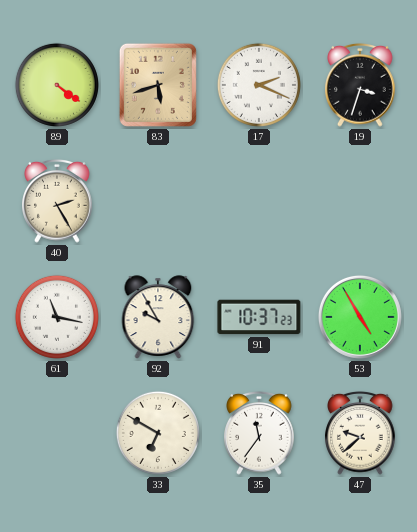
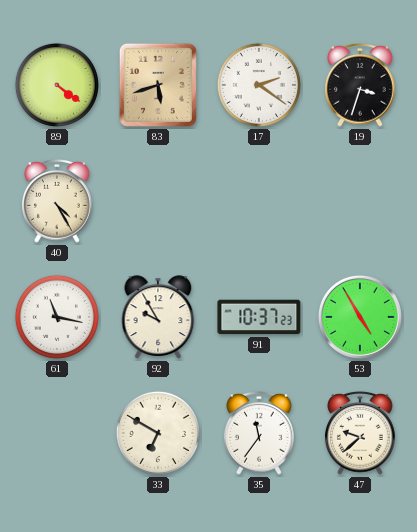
17: 2:19 -> 2:21 (259, 85)
40: 2:25 -> 4:25 (57, 201)
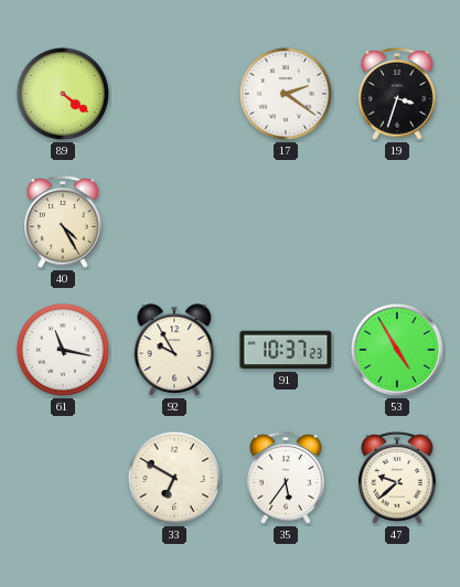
83: 5:42 -> none (158, 85)
35: 11:36 -> 5:36 (286, 478)
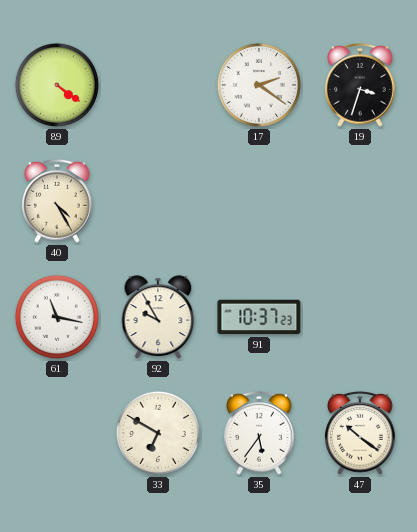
53: 4:55 -> none (397, 350)
47: 9:38 -> 10:21 (360, 433)
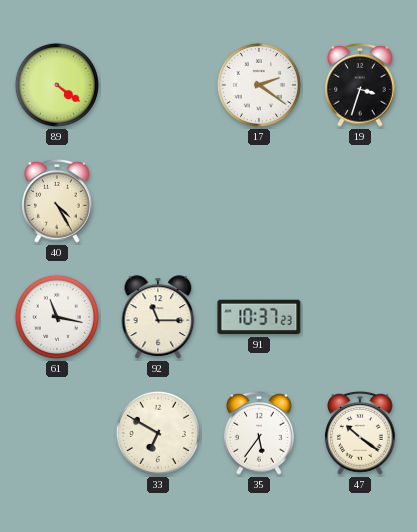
92: 9:55 -> 11:15 (158, 317)
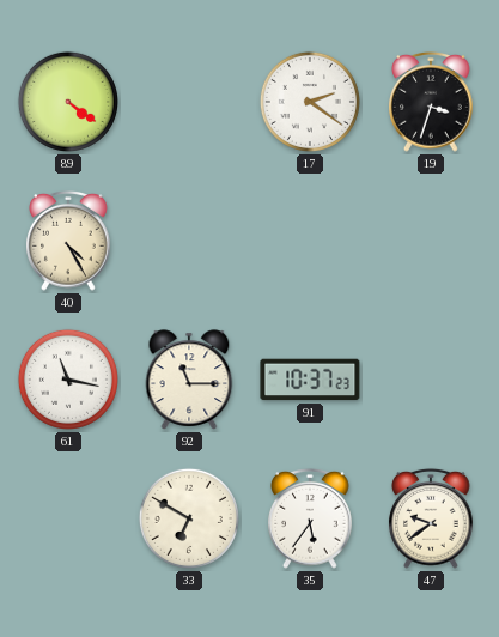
47: 10:21 -> 9:39 (431, 518)
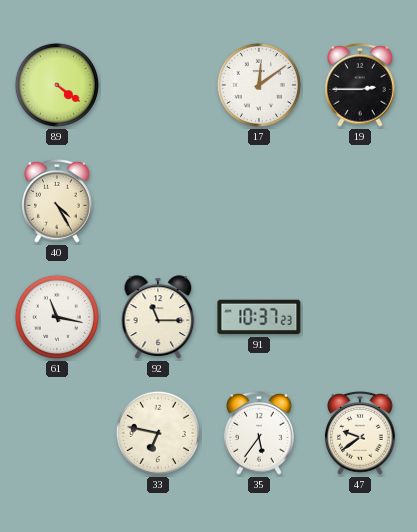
17: 2:21 -> 12:09 (259, 85)
19: 3:33 -> 2:45 (360, 85)
33: 6:50 -> 6:47 (158, 433)
